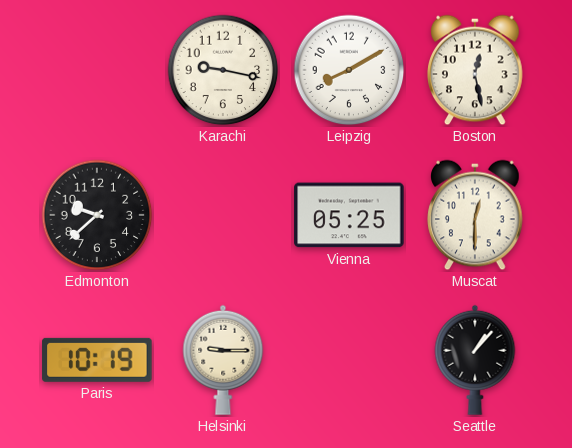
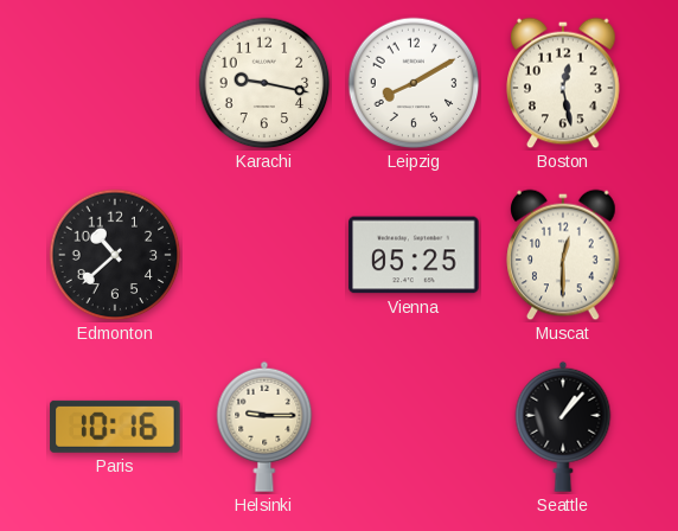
Edmonton: 9:38 -> 10:38 (115, 255)
Paris: 10:19 -> 10:16 (115, 427)
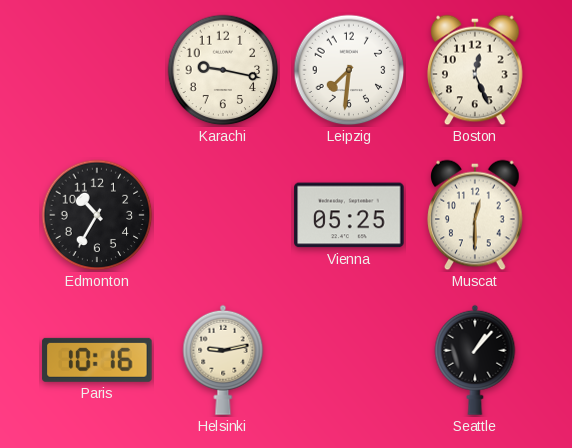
Leipzig: 8:10 -> 7:31 (349, 70)
Boston: 12:28 -> 12:26 (475, 70)
Edmonton: 10:38 -> 10:35 (97, 215)
Helsinki: 9:15 -> 9:13 (223, 360)
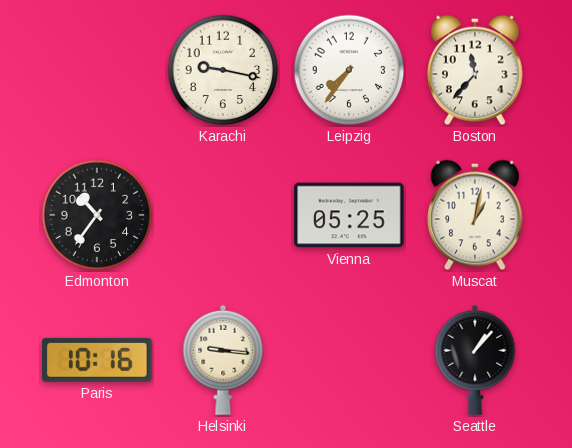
Leipzig: 7:31 -> 7:36 (349, 70)
Boston: 12:26 -> 11:37 (475, 70)
Edmonton: 10:35 -> 10:36 (97, 215)
Muscat: 12:30 -> 1:02 (475, 215)
Helsinki: 9:13 -> 9:16 (223, 360)
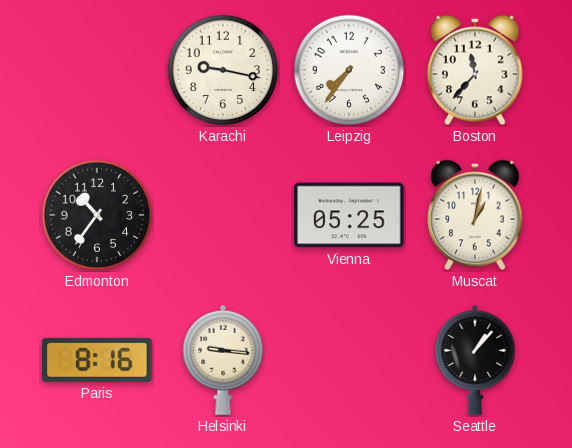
Paris: 10:16 -> 8:16 (97, 360)
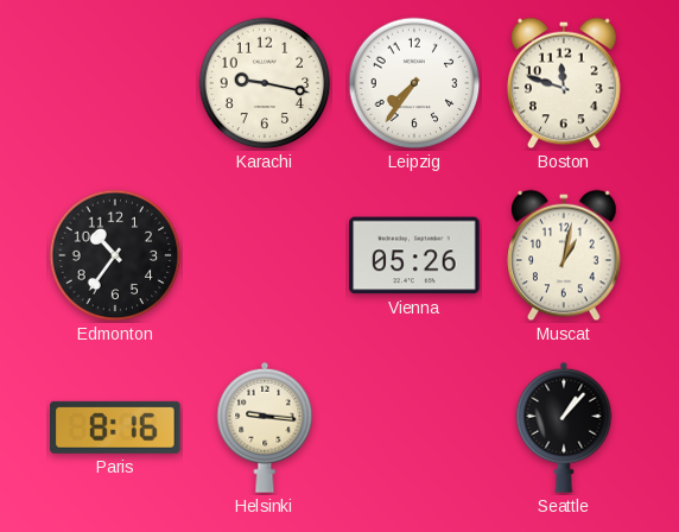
Boston: 11:37 -> 11:48 (564, 83)
Vienna: 05:25 -> 05:26 (414, 255)
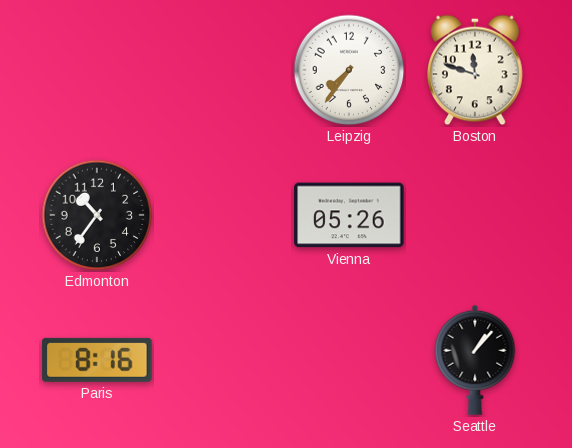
Karachi: 9:17 -> none (265, 83)
Muscat: 1:02 -> none (564, 255)
Helsinki: 9:16 -> none (265, 427)
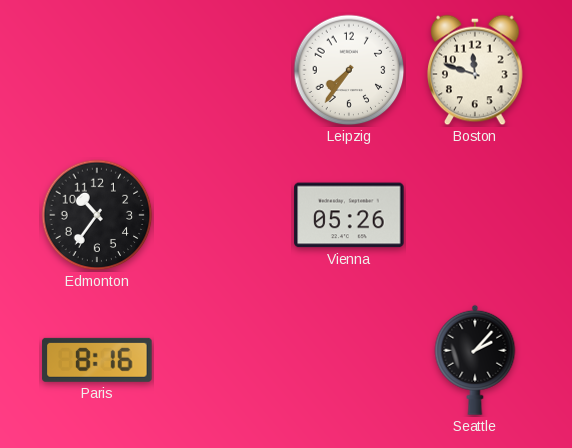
Seattle: 1:07 -> 2:07 (475, 360)
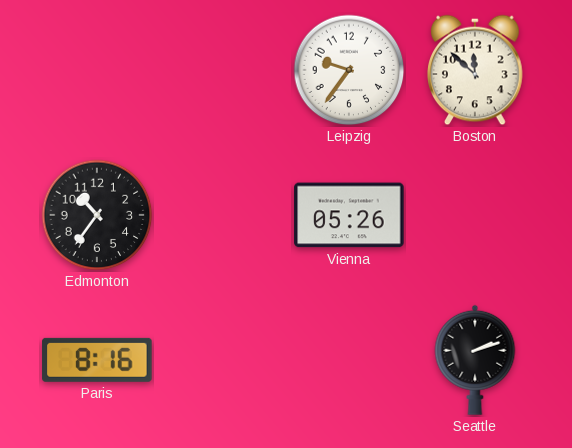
Leipzig: 7:36 -> 9:36 (349, 70)
Boston: 11:48 -> 11:52 (475, 70)
Seattle: 2:07 -> 2:12 (475, 360)
